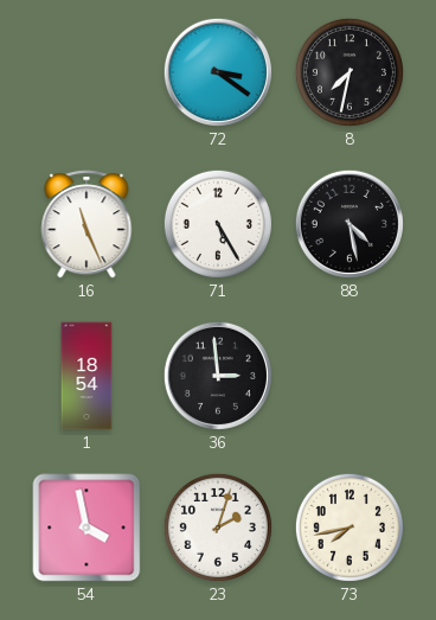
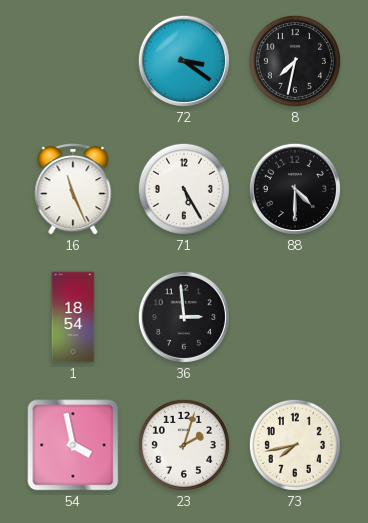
88: 4:28 -> 4:30 (295, 189)
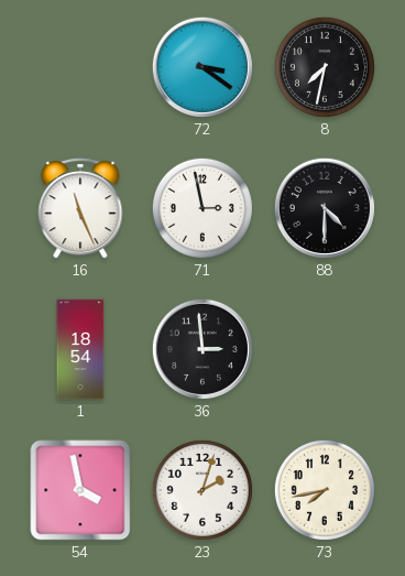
71: 5:25 -> 2:58 (202, 208)
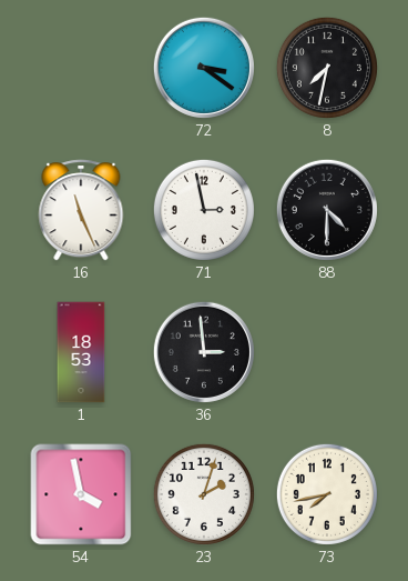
1: 18:54 -> 18:53 (81, 352)
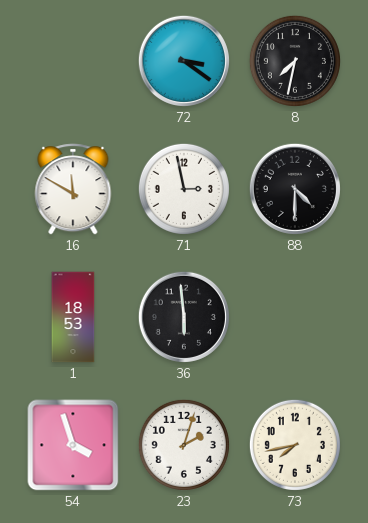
16: 11:26 -> 11:50 (73, 189)
36: 2:59 -> 5:59 (184, 317)
54: 3:58 -> 3:57 (73, 445)
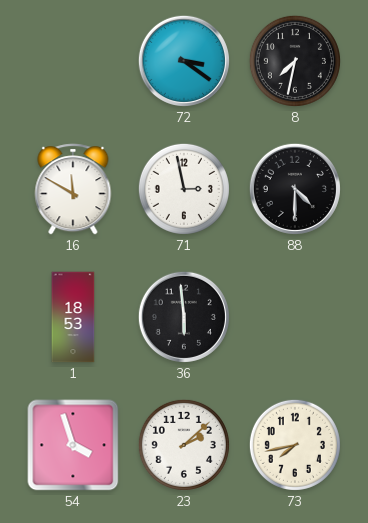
23: 2:03 -> 2:08 (184, 445)
